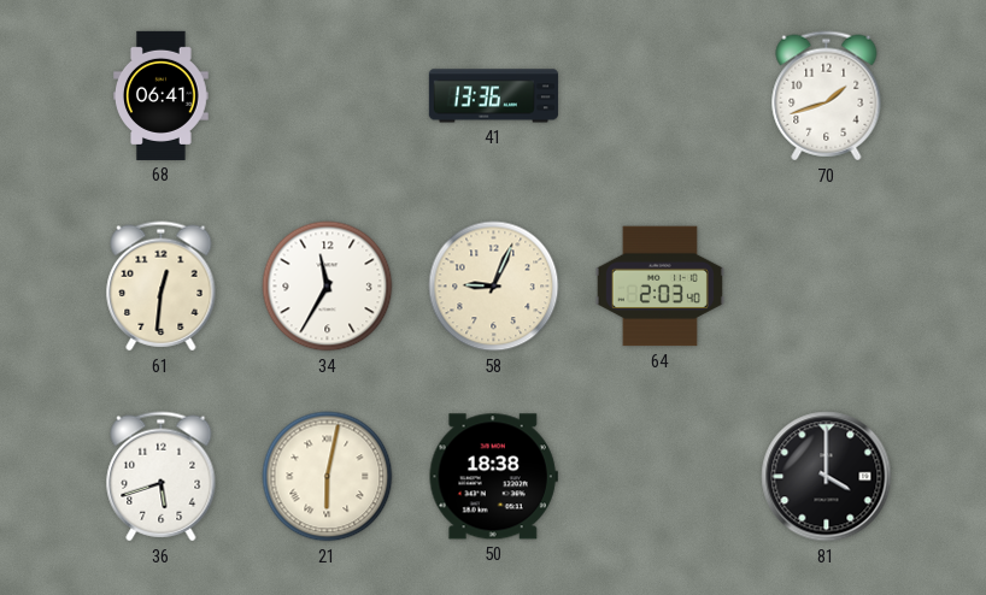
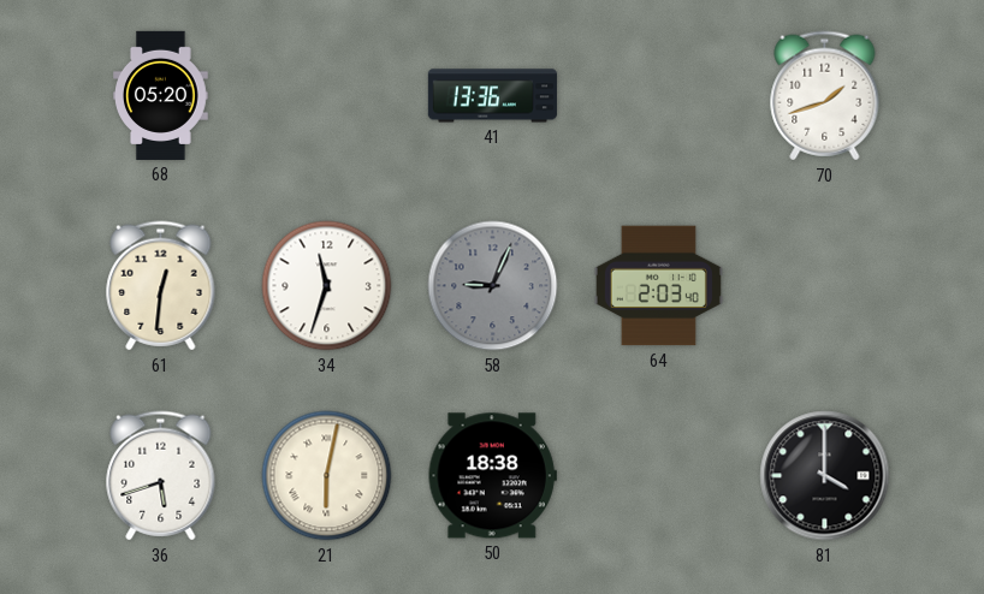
68: 06:41 -> 05:20 (161, 95)
34: 11:35 -> 11:33 (327, 286)
58 dial: cream -> grey (493, 286)
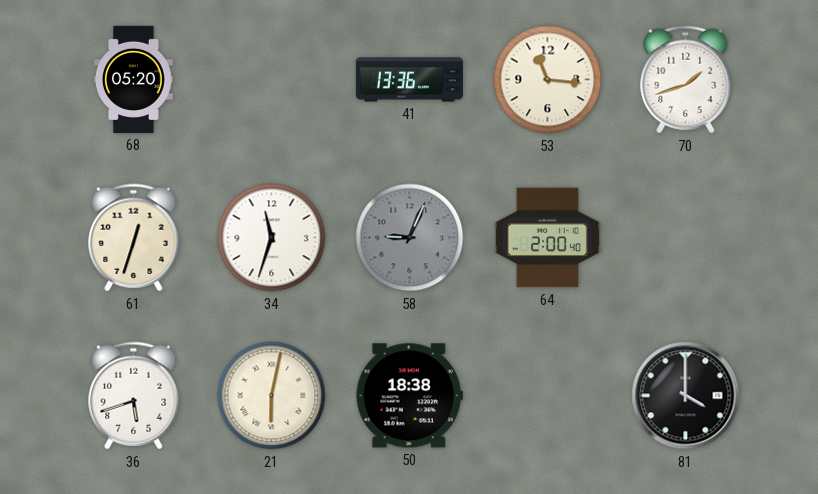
53: none -> 11:16 (548, 80)
61: 12:31 -> 12:33 (134, 238)
64: 2:03 -> 2:00 (547, 238)
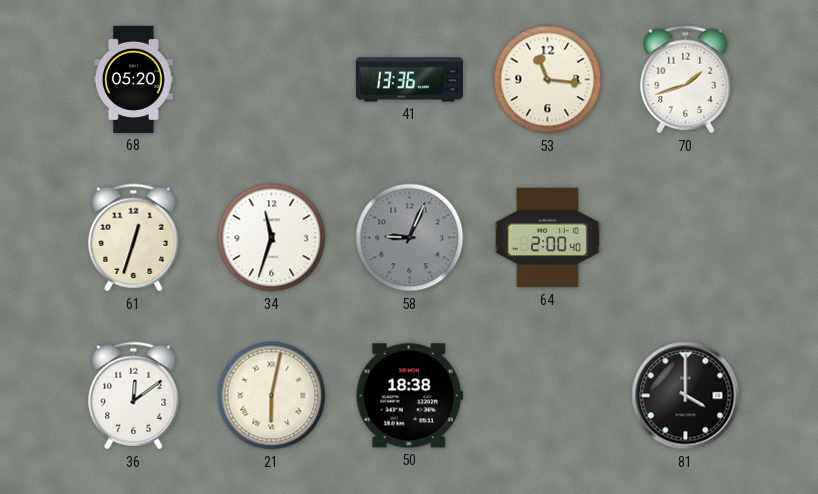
36: 5:42 -> 12:09 (134, 396)
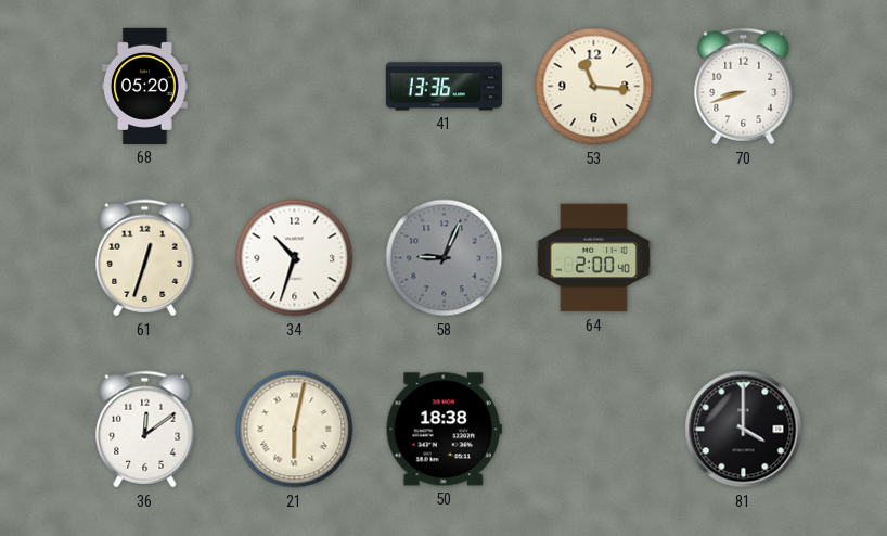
70: 1:42 -> 8:42 (744, 87)
34: 11:33 -> 10:33 (295, 258)
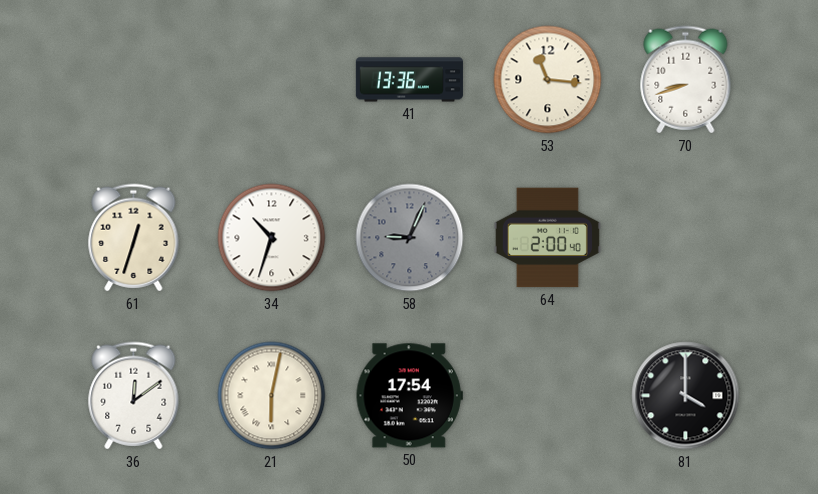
68: 05:20 -> none (145, 86)
50: 18:38 -> 17:54 (409, 396)
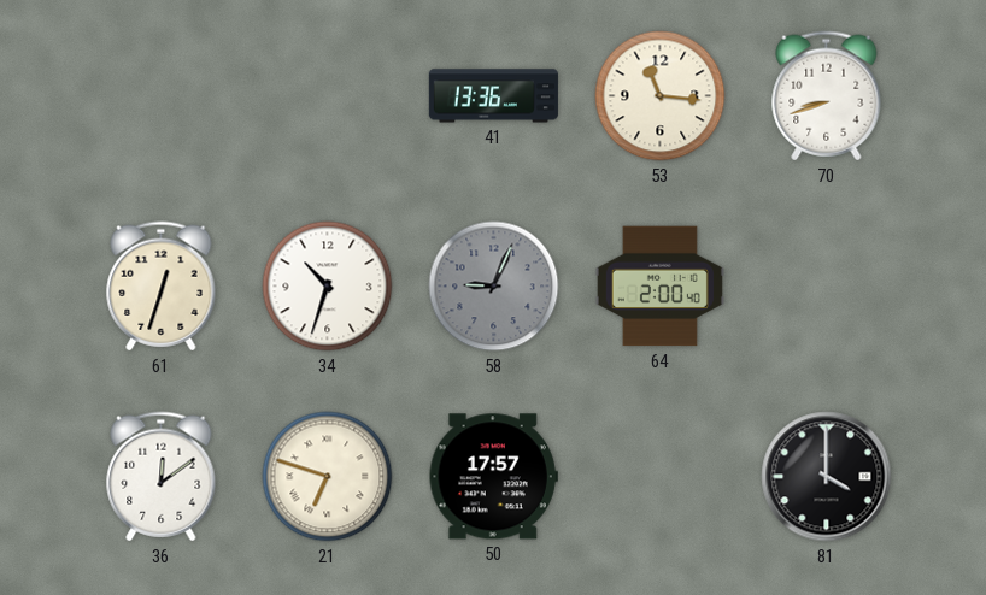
21: 6:02 -> 6:48 (328, 477)
50: 17:54 -> 17:57 (493, 477)
